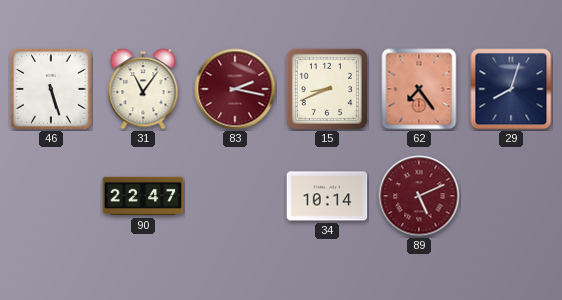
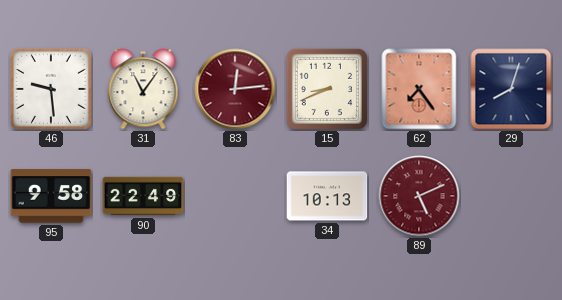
46: 5:27 -> 9:29 (51, 89)
83: 2:17 -> 12:14 (235, 89)
95: none -> 9:58 (51, 196)
90: 22:47 -> 22:49 (143, 196)
34: 10:14 -> 10:13 (327, 196)
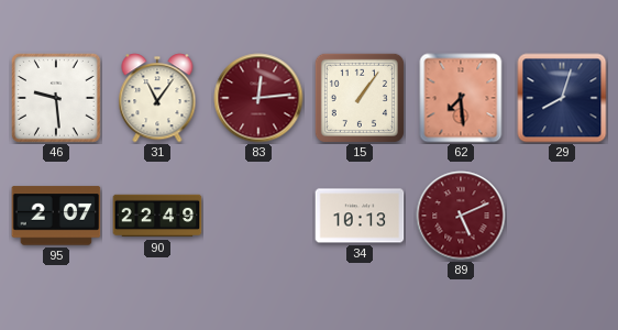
15: 8:41 -> 1:06 (360, 98)
62: 7:24 -> 7:29 (461, 98)
95: 9:58 -> 2:07 (56, 216)
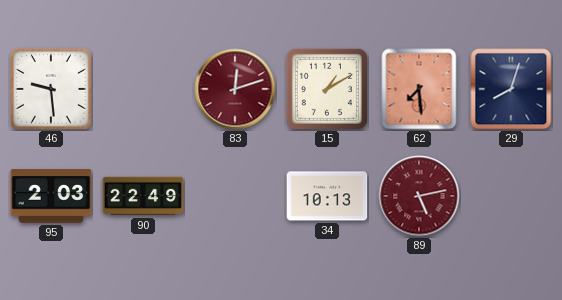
31: 11:06 -> none (157, 98)
83: 12:14 -> 12:12 (235, 89)
15: 1:06 -> 1:10 (327, 89)
95: 2:07 -> 2:03 (51, 196)
89: 5:11 -> 5:13 (419, 196)
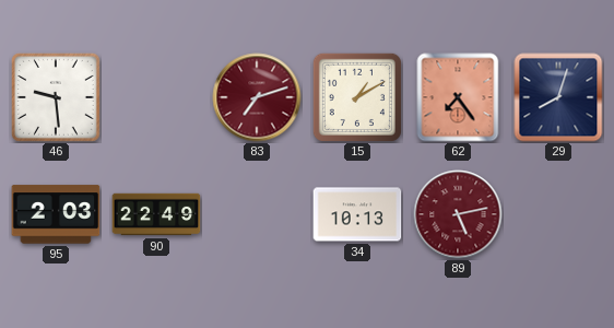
83: 12:12 -> 7:12 (257, 97)
62: 7:29 -> 7:24 (458, 97)
